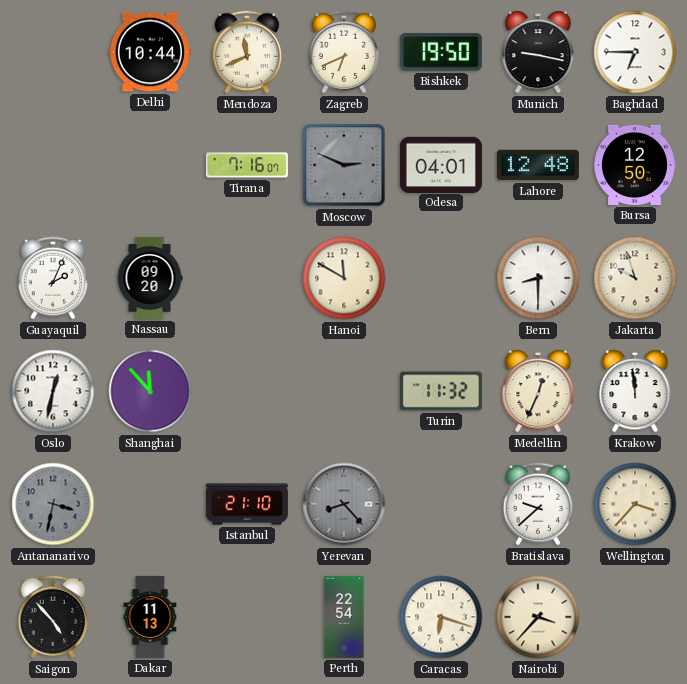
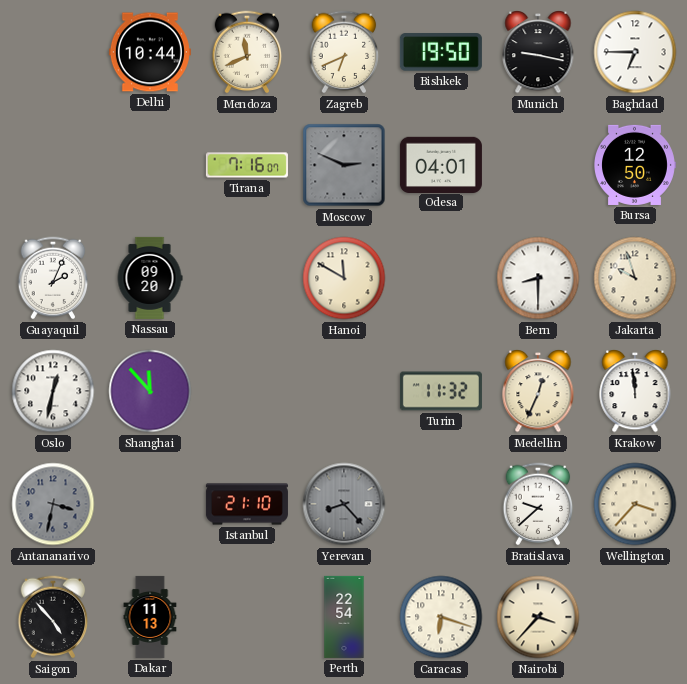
Lahore: 12:48 -> none (538, 165)
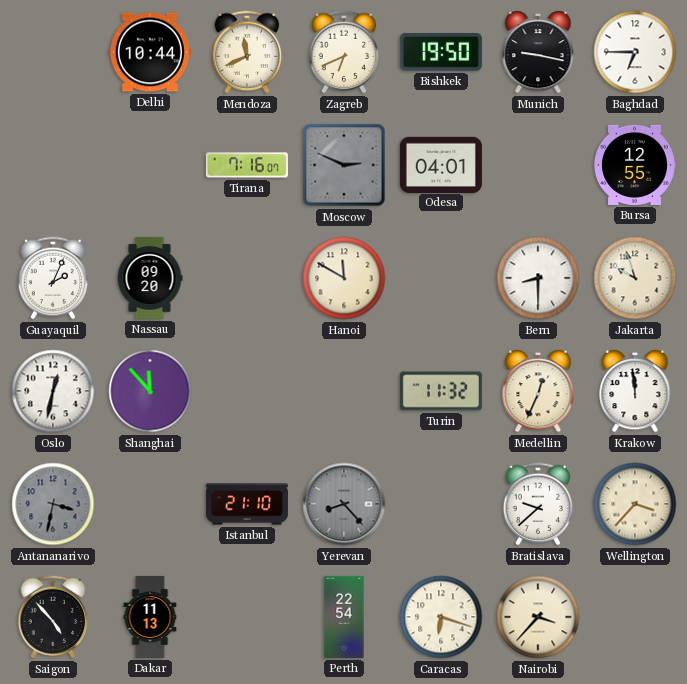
Bursa: 12:50 -> 12:55 (635, 165)
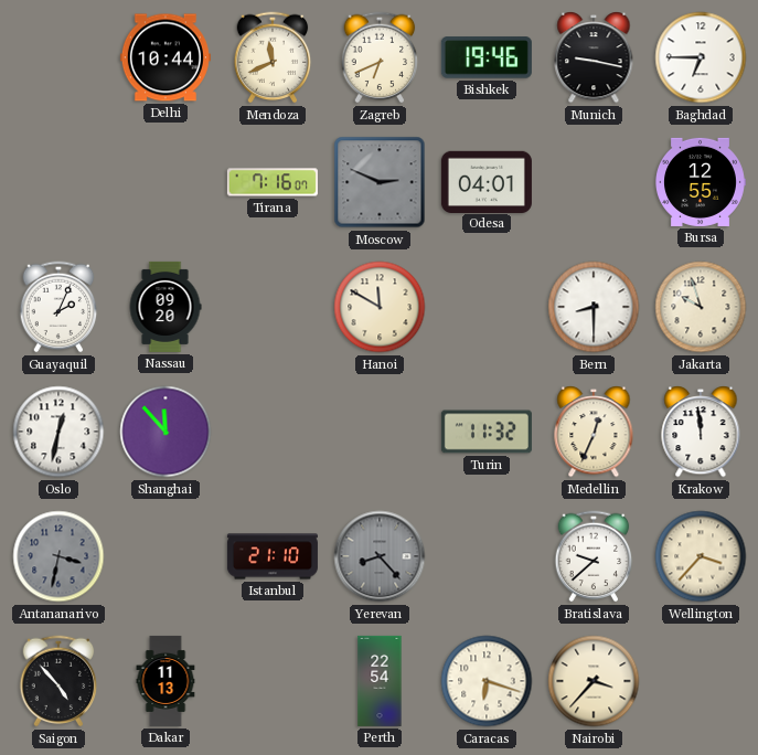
Bishkek: 19:50 -> 19:46 (487, 57)
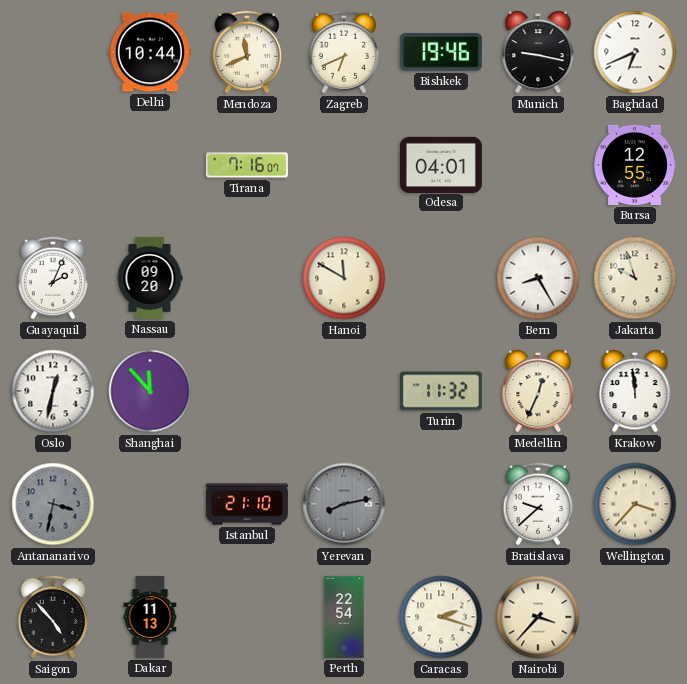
Baghdad: 6:45 -> 6:41 (635, 52)
Moscow: 2:49 -> none (380, 182)
Bern: 8:30 -> 8:25 (538, 278)
Yerevan: 8:23 -> 8:13 (344, 504)
Caracas: 6:18 -> 2:18 (441, 617)
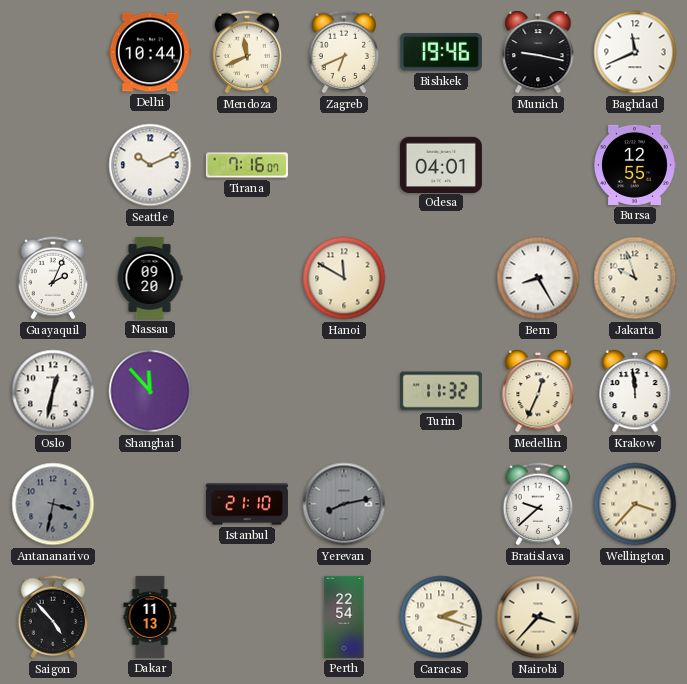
Baghdad: 6:41 -> 11:41 (635, 52)
Seattle: none -> 10:11 (150, 165)
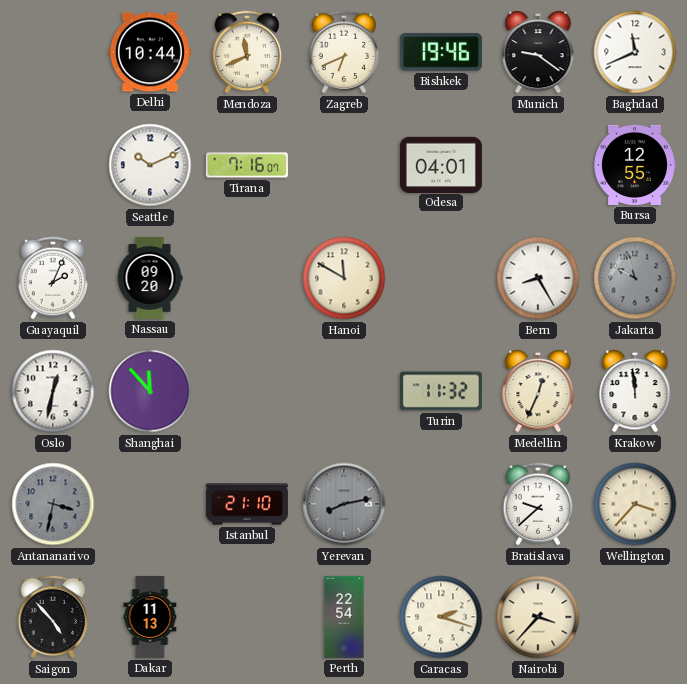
Munich: 9:17 -> 9:21 (538, 53)
Jakarta dial: cream -> grey (635, 278)
